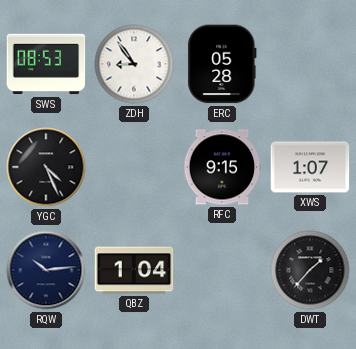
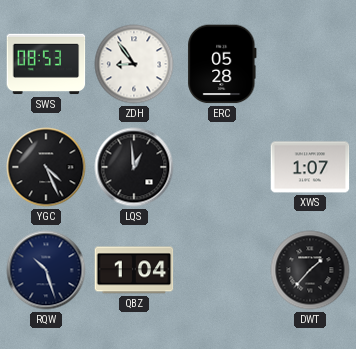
LQS: none -> 12:59 (134, 167)
RFC: 9:15 -> none (222, 167)
RQW: 10:14 -> 10:27 (46, 270)
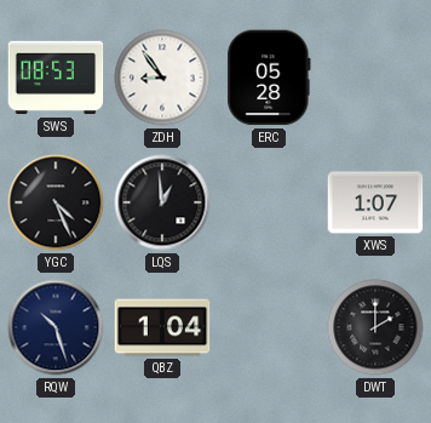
DWT: 1:37 -> 2:00 (375, 327)
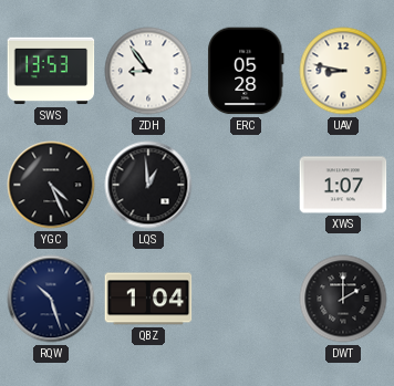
SWS: 08:53 -> 13:53 (51, 71)
UAV: none -> 8:47 (343, 71)
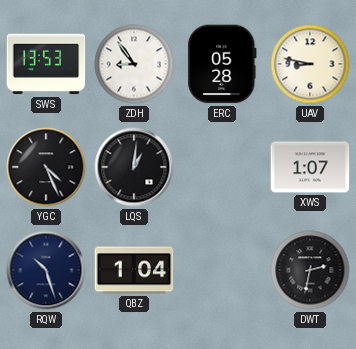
LQS: 12:59 -> 1:01 (134, 167)
DWT: 2:00 -> 2:32 (310, 270)
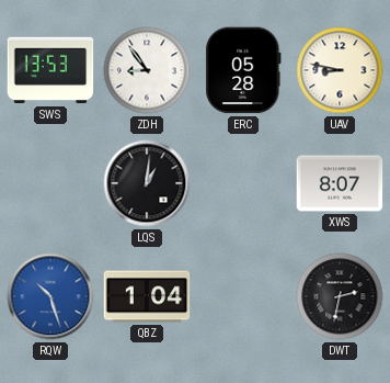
YGC: 4:26 -> none (46, 167)
XWS: 1:07 -> 8:07 (340, 183)
RQW dial: navy -> blue (50, 296)
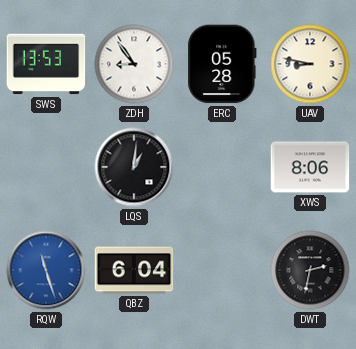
XWS: 8:07 -> 8:06 (310, 167)
RQW: 10:27 -> 11:27 (46, 270)
QBZ: 1:04 -> 6:04 (134, 270)
